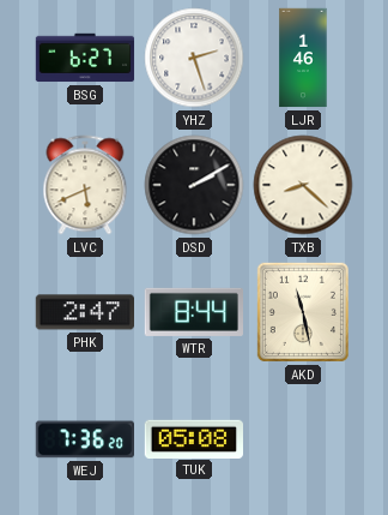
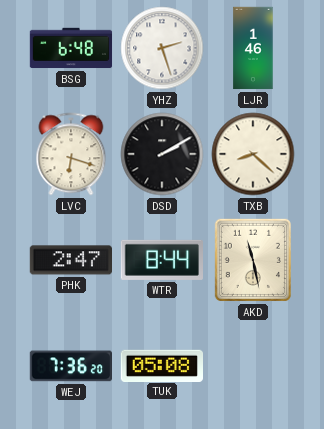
BSG: 6:27 -> 6:48 (71, 48)
LVC: 5:41 -> 6:18 (71, 154)
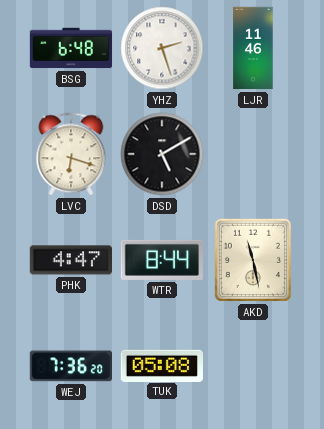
LJR: 1:46 -> 11:46 (253, 48)
DSD: 2:10 -> 5:10 (162, 154)
TXB: 8:22 -> none (253, 154)
PHK: 2:47 -> 4:47 (70, 260)
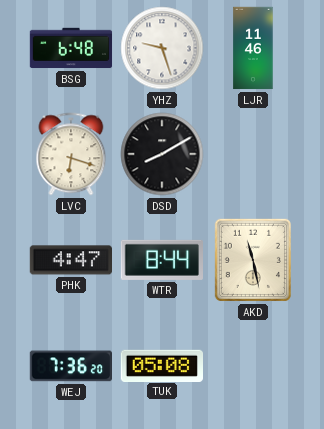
YHZ: 2:27 -> 9:27 (162, 48)
DSD: 5:10 -> 8:10 (162, 154)
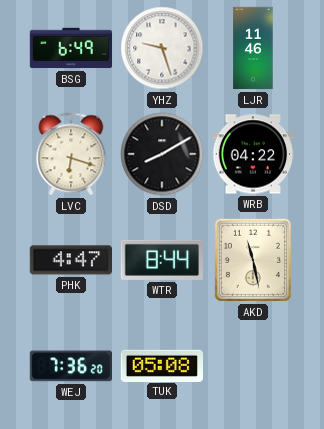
BSG: 6:48 -> 6:49 (71, 48)
WRB: none -> 04:22 (253, 154)
